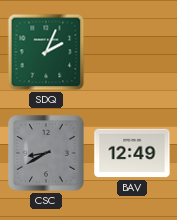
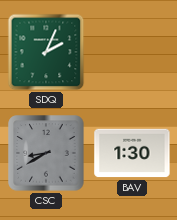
BAV: 12:49 -> 1:30 (132, 153)
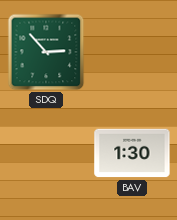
SDQ: 2:04 -> 2:53 (46, 52)
CSC: 8:40 -> none (46, 153)
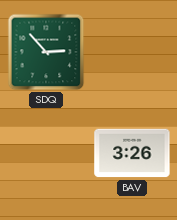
BAV: 1:30 -> 3:26 (132, 153)
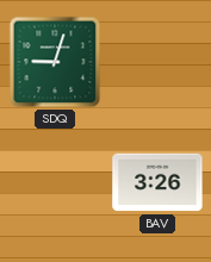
SDQ: 2:53 -> 9:03 (55, 62)
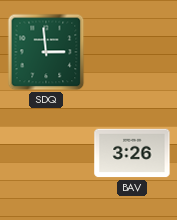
SDQ: 9:03 -> 2:59 (46, 52)
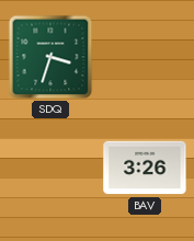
SDQ: 2:59 -> 3:33 (50, 57)
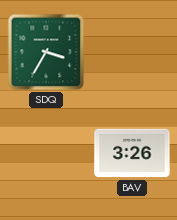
SDQ: 3:33 -> 3:35 (46, 52)
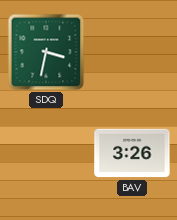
SDQ: 3:35 -> 3:32 (46, 52)
